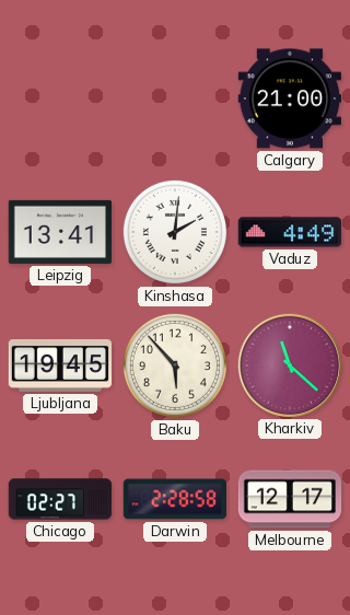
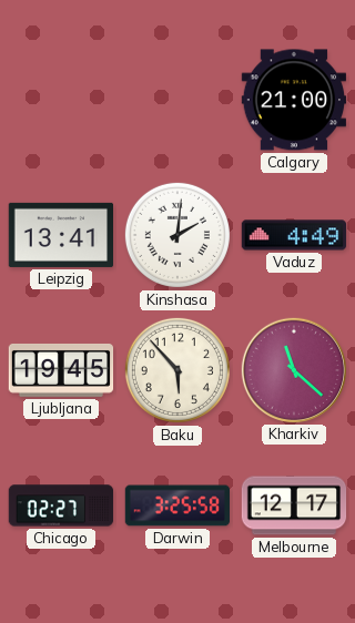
Darwin: 2:28 -> 3:25 (176, 505)
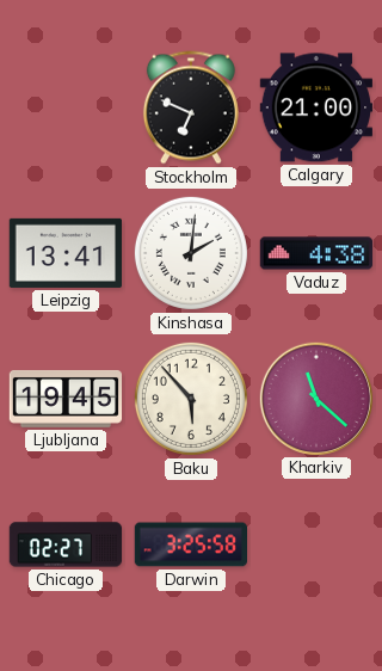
Stockholm: none -> 6:49 (191, 107)
Vaduz: 4:49 -> 4:38 (316, 253)
Melbourne: 12:17 -> none (294, 505)
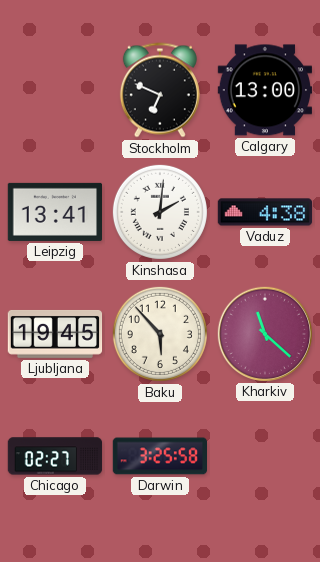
Calgary: 21:00 -> 13:00 (264, 90)
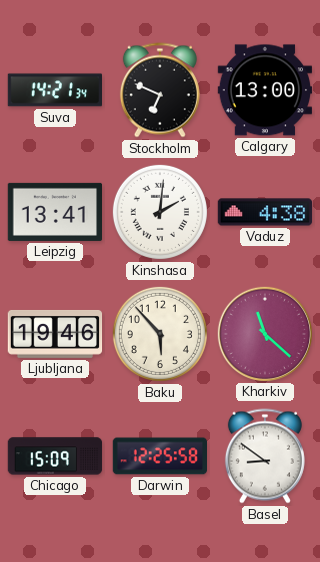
Suva: none -> 14:21 (54, 90)
Ljubljana: 19:45 -> 19:46 (55, 334)
Chicago: 02:27 -> 15:09 (55, 456)
Darwin: 3:25 -> 12:25 (159, 456)
Basel: none -> 8:51 (265, 456)
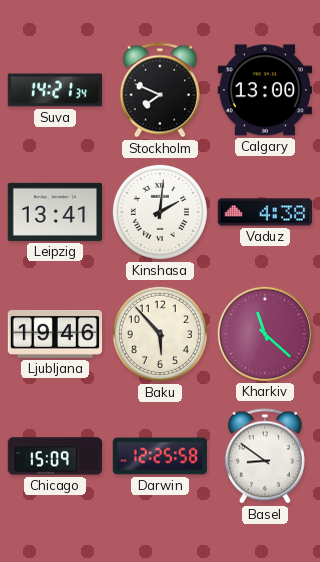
Stockholm: 6:49 -> 7:49 (160, 90)
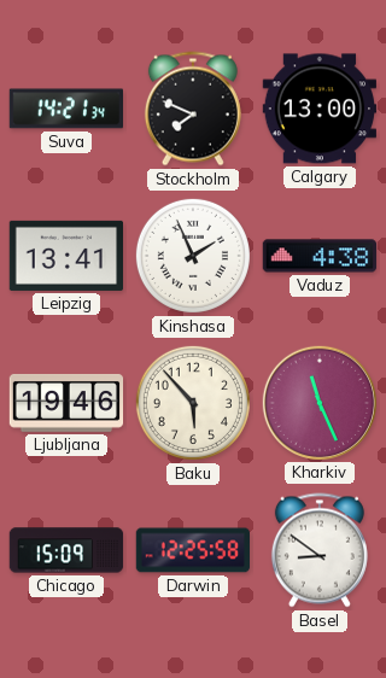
Kinshasa: 2:01 -> 1:56 (193, 256)
Kharkiv: 11:22 -> 11:26 (318, 402)
